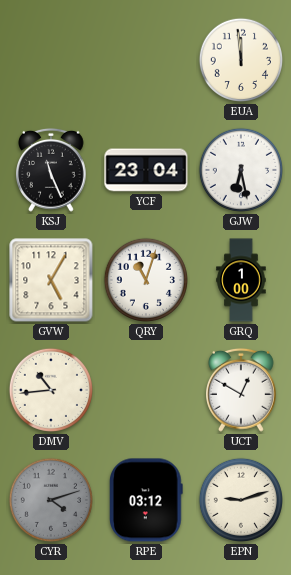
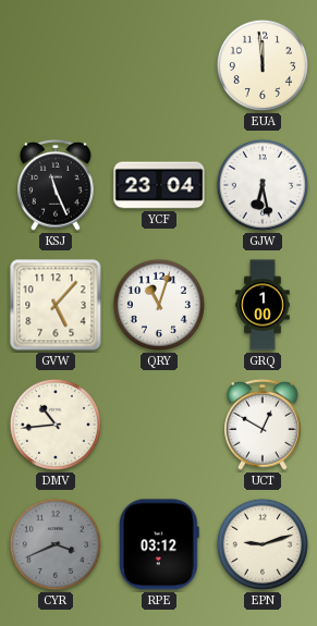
GVW: 5:05 -> 5:07 (56, 305)
CYR: 4:12 -> 3:41 (56, 544)
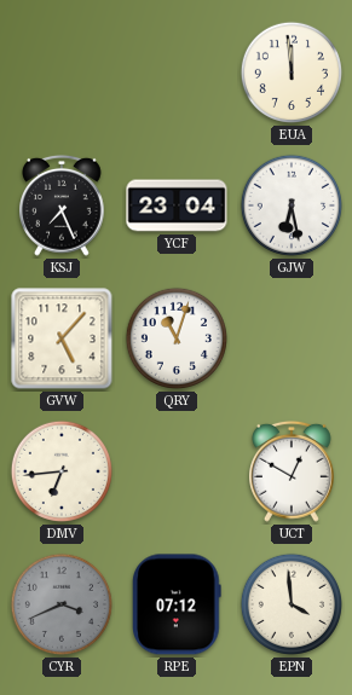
KSJ: 11:26 -> 7:26 (63, 205)
GRQ: 1:00 -> none (263, 305)
DMV: 10:44 -> 6:44 (62, 471)
RPE: 03:12 -> 07:12 (178, 604)
EPN: 9:12 -> 3:59 (292, 604)
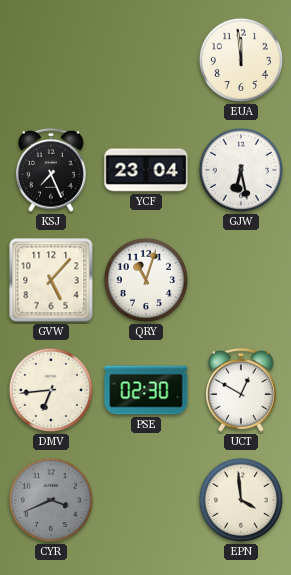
PSE: none -> 02:30 (146, 390)
RPE: 07:12 -> none (178, 604)
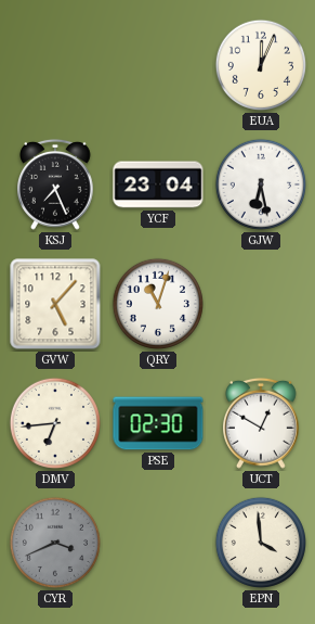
EUA: 11:59 -> 12:04 (261, 65)
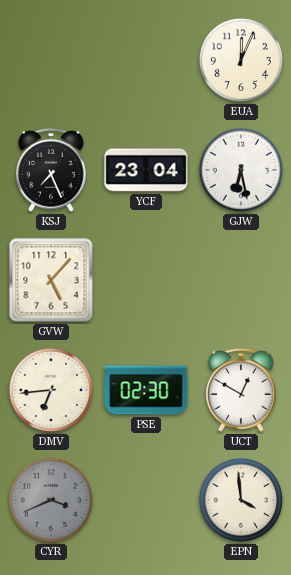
QRY: 11:03 -> none (158, 304)
